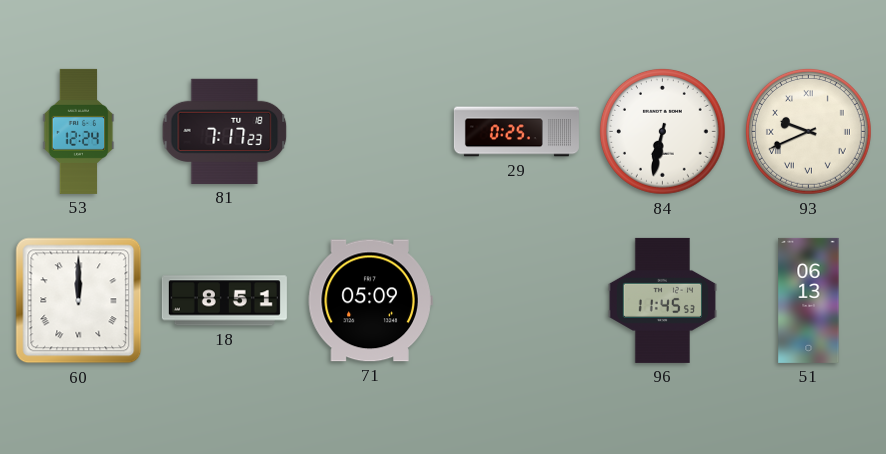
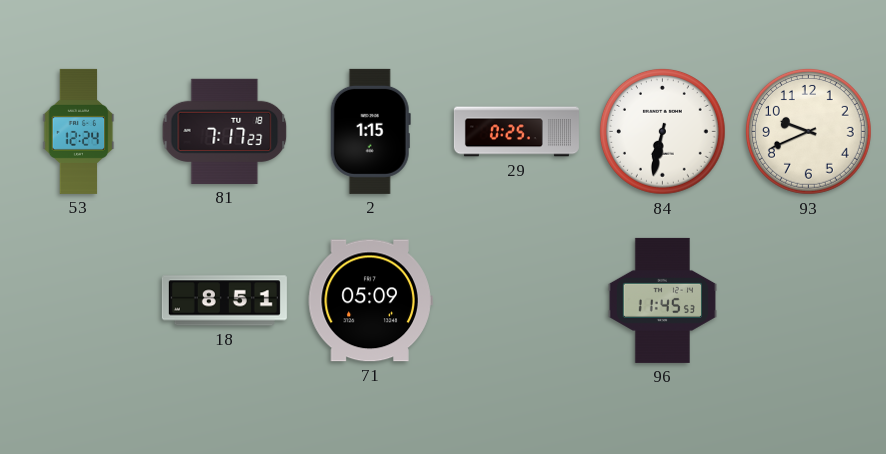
2: none -> 1:15 (370, 131)
93 numerals: Roman -> Arabic (808, 131)
60: 12:00 -> none (79, 301)
51: 06:13 -> none (809, 300)
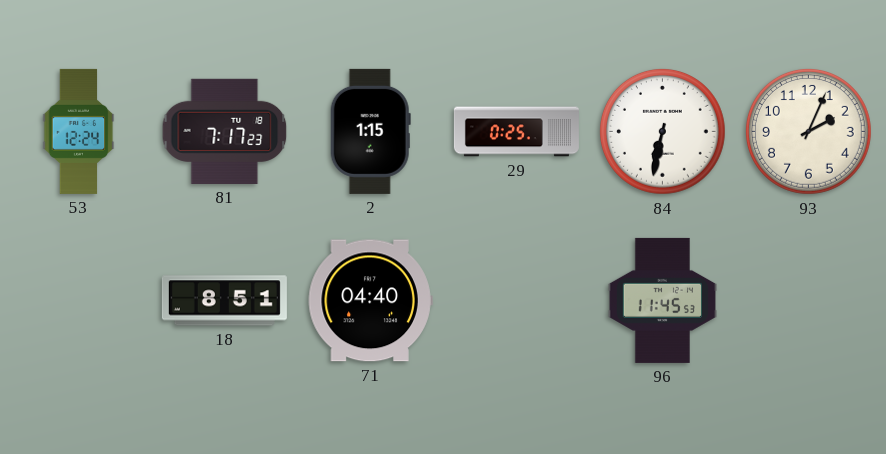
93: 9:41 -> 2:04 (808, 131)
71: 05:09 -> 04:40 (370, 301)
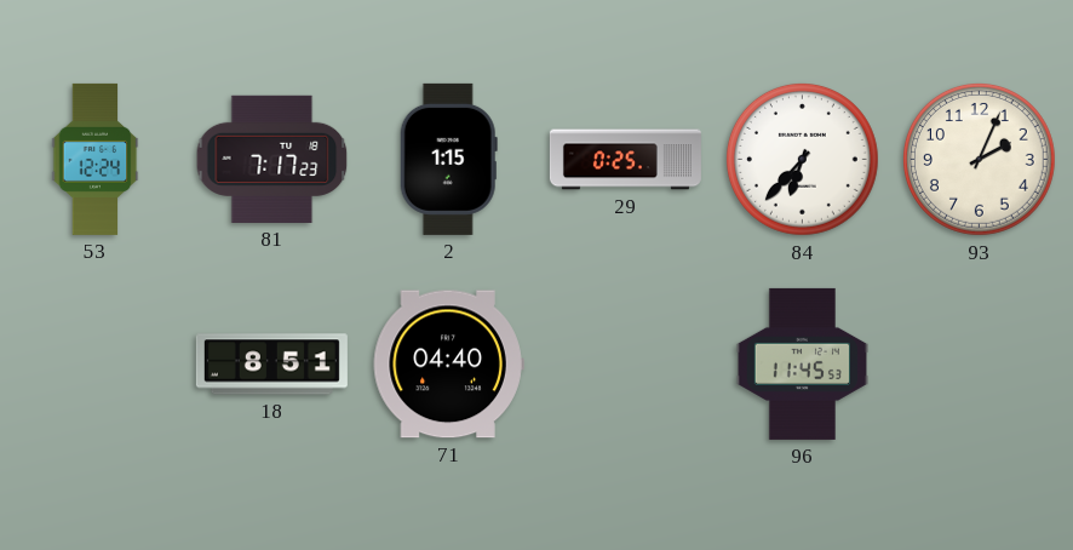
84: 6:32 -> 6:37 (802, 159)
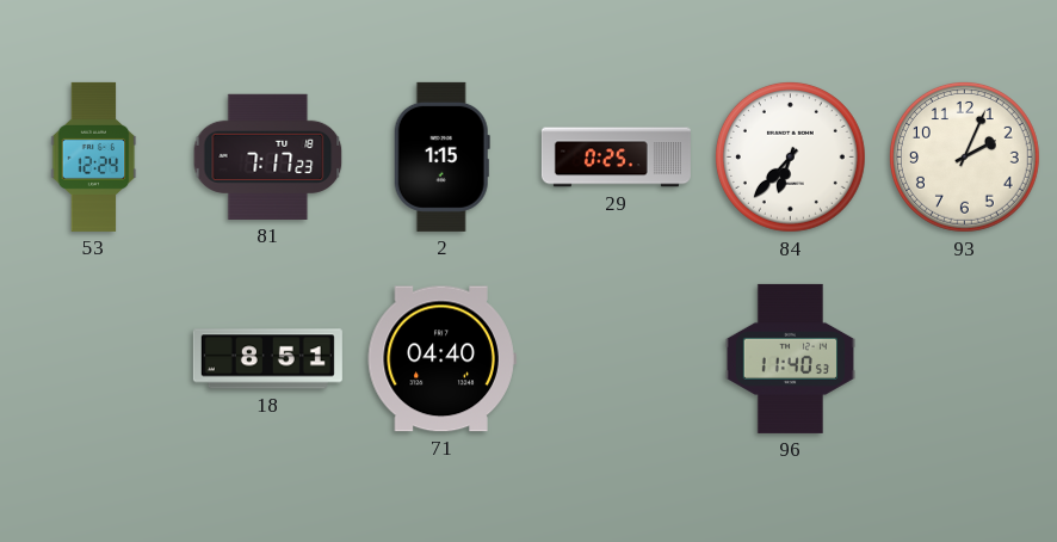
96: 11:45 -> 11:40 (790, 358)
